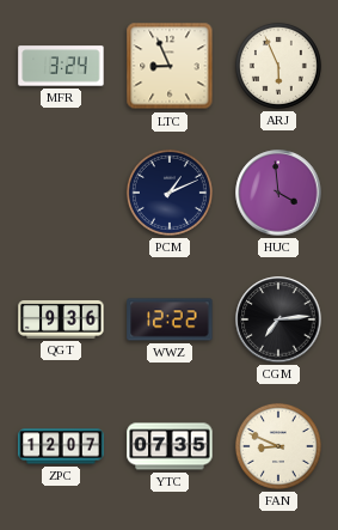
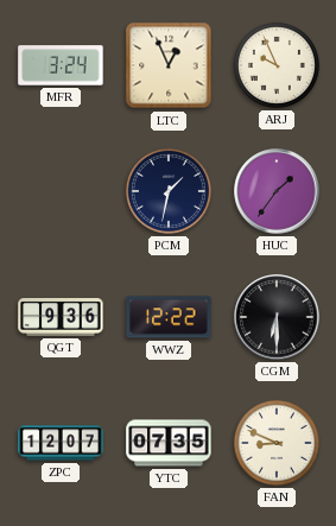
LTC: 8:56 -> 12:56 (169, 65)
ARJ: 5:56 -> 9:56 (277, 65)
PCM: 1:11 -> 1:32 (169, 191)
HUC: 3:59 -> 1:36 (277, 191)
CGM: 7:14 -> 6:30 (277, 317)
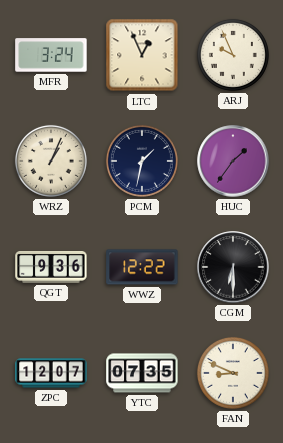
WRZ: none -> 1:04 (51, 161)
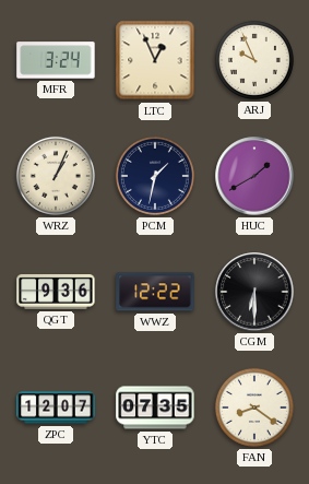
HUC: 1:36 -> 1:40 (254, 176)
FAN: 8:49 -> 8:21 (254, 408)
